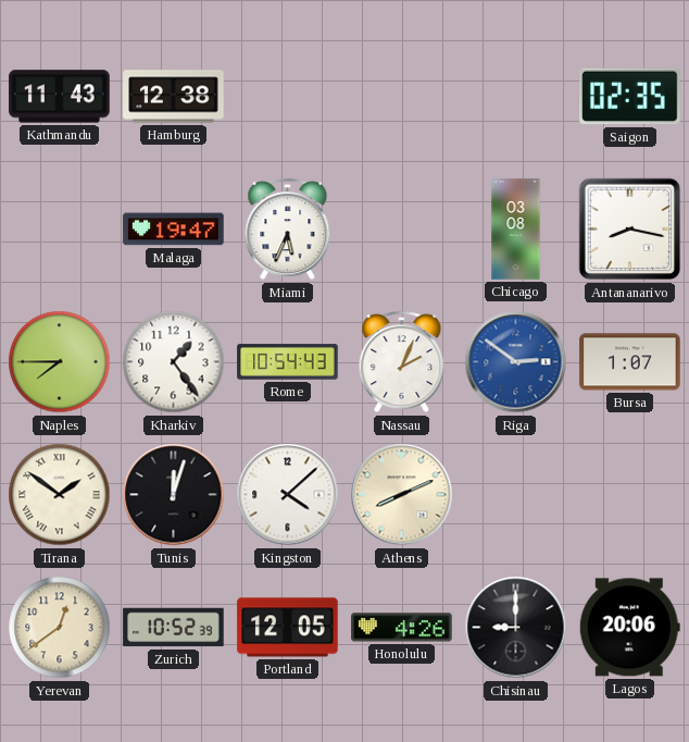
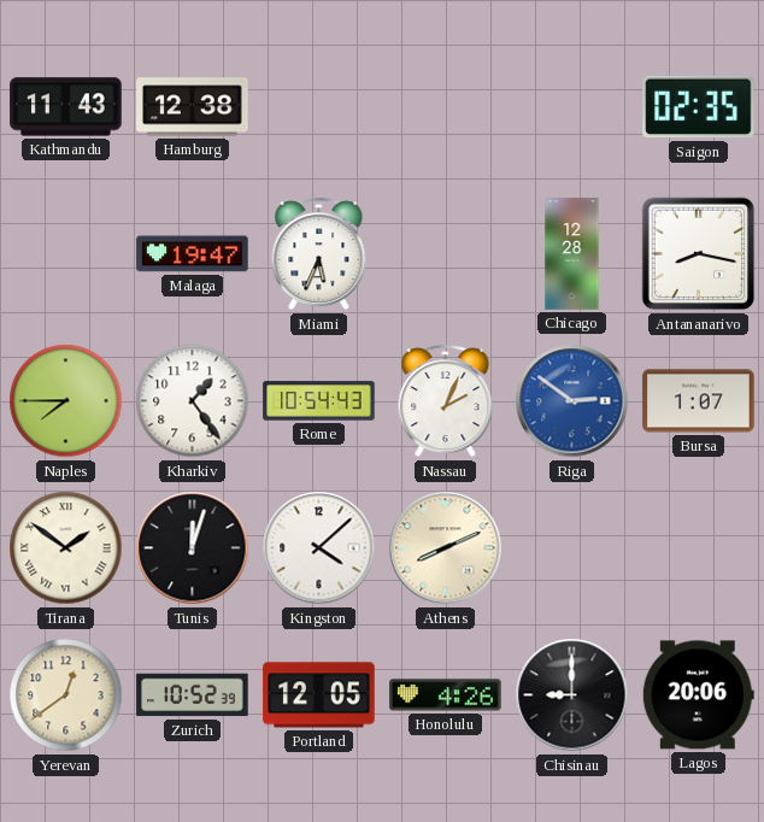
Chicago: 03:08 -> 12:28 (572, 254)
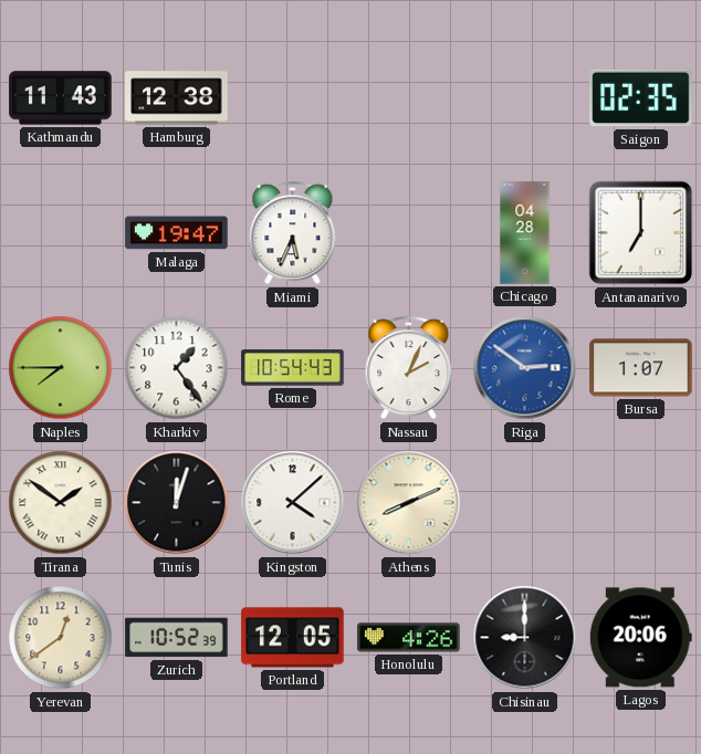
Chicago: 12:28 -> 04:28 (525, 233)
Antananarivo: 8:17 -> 7:00 (641, 233)
